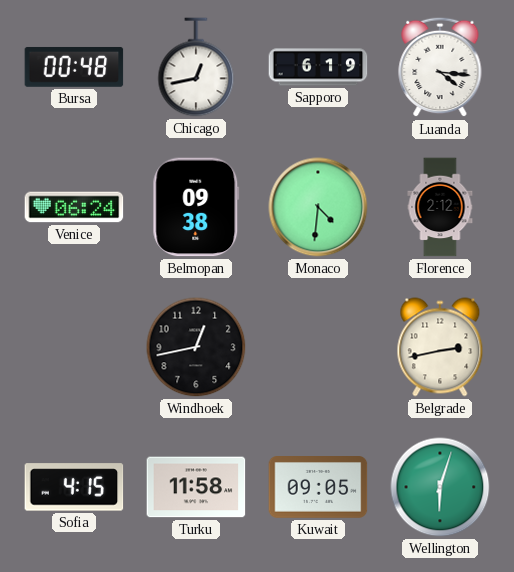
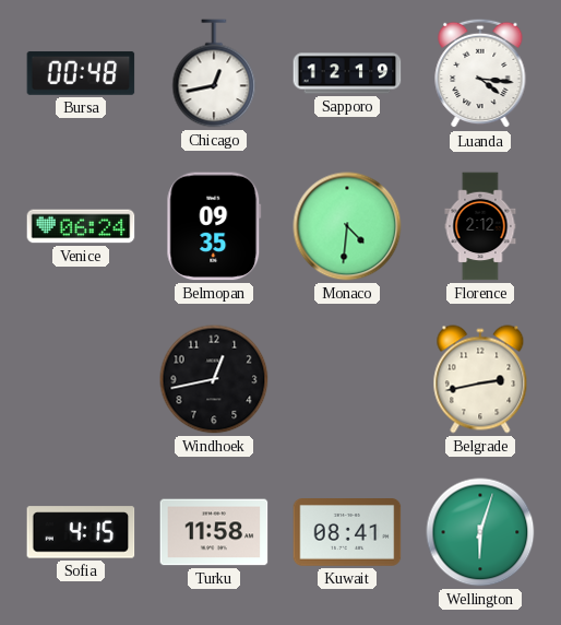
Sapporo: 6:19 -> 12:19 (347, 73)
Belmopan: 09:38 -> 09:35 (214, 226)
Kuwait: 09:05 -> 08:41 (347, 533)
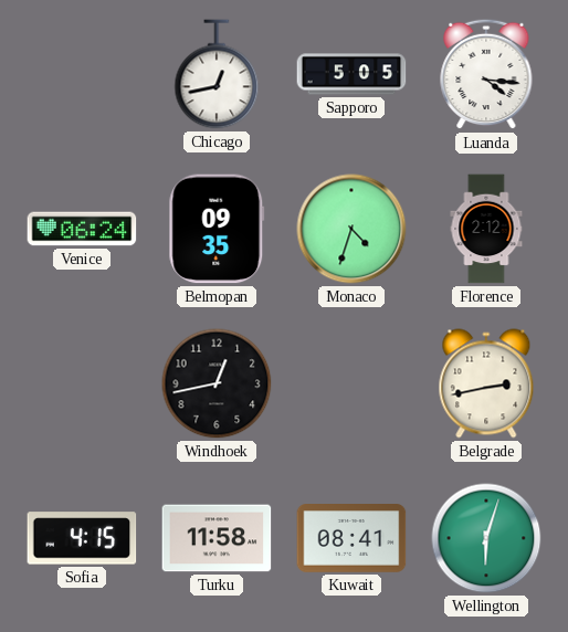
Bursa: 00:48 -> none (81, 73)
Sapporo: 12:19 -> 5:05 (351, 74)
Monaco: 4:31 -> 4:33 (351, 229)
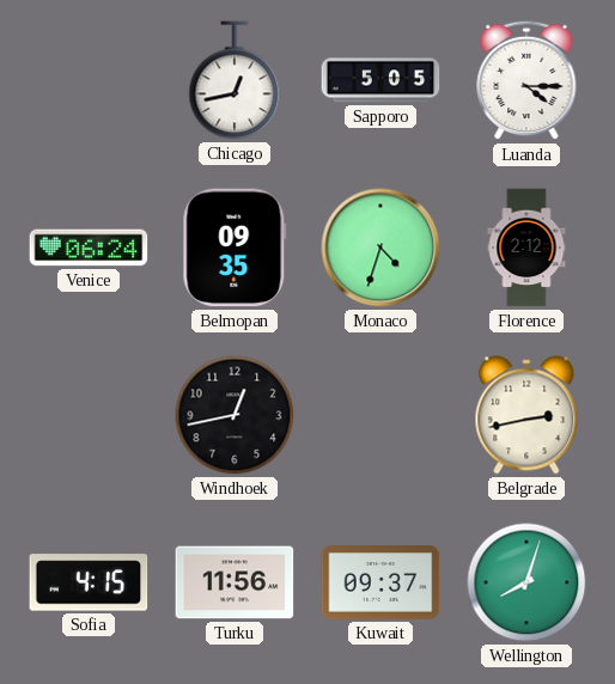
Luanda: 4:16 -> 4:15 (526, 80)
Turku: 11:58 -> 11:56 (235, 582)
Kuwait: 08:41 -> 09:37 (380, 584)
Wellington: 6:03 -> 8:03 (526, 582)
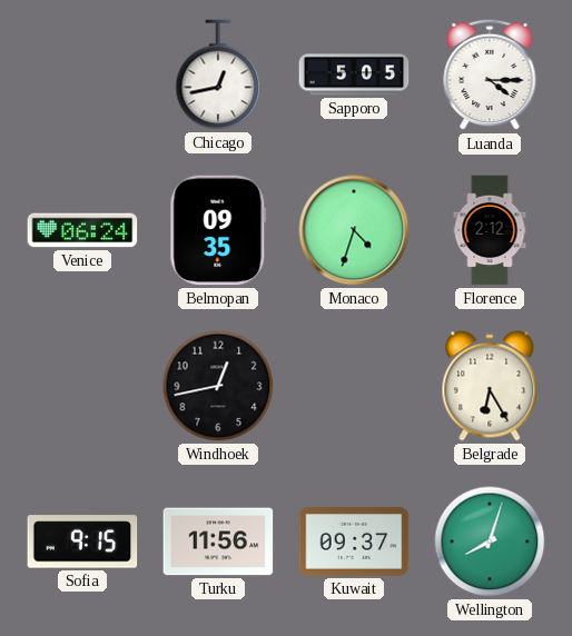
Belgrade: 2:43 -> 6:25 (490, 386)
Sofia: 4:15 -> 9:15 (82, 541)
